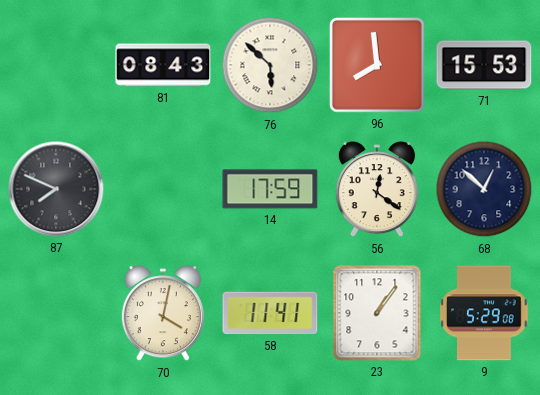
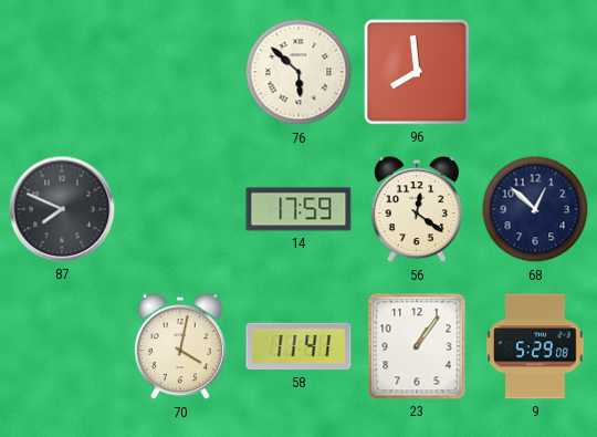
81: 08:43 -> none (163, 65)
71: 15:53 -> none (484, 65)
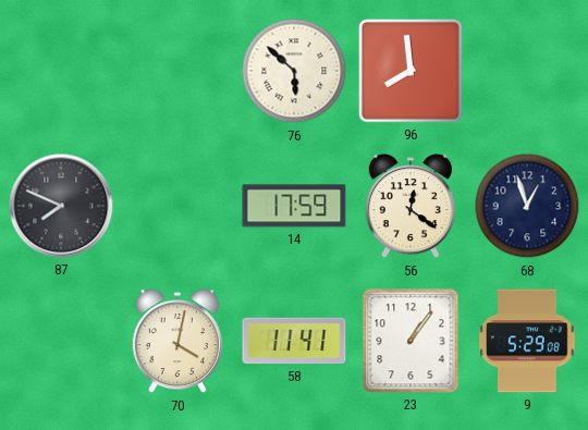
68: 12:52 -> 12:57 (527, 206)
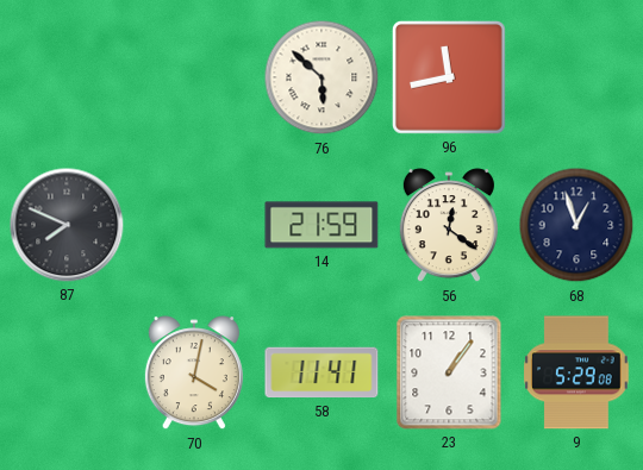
96: 7:59 -> 11:43 (449, 77)
14: 17:59 -> 21:59 (321, 225)
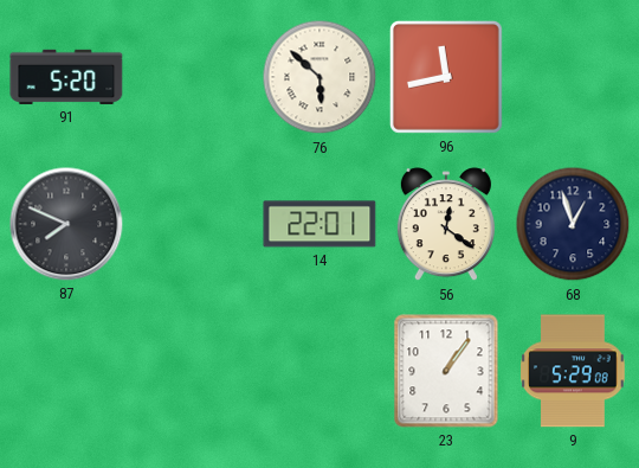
91: none -> 5:20 (66, 77)
14: 21:59 -> 22:01 (319, 224)
70: 4:02 -> none (194, 374)
58: 11:41 -> none (321, 372)
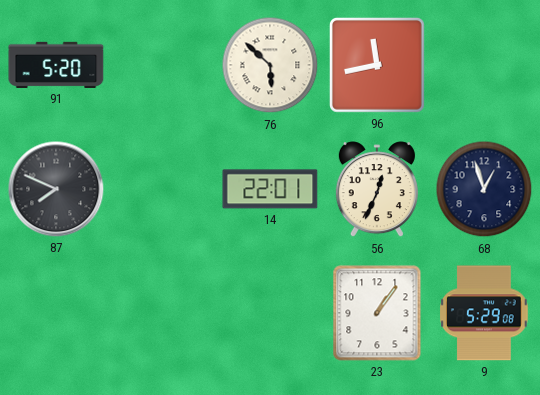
56: 12:21 -> 12:34 (377, 190)
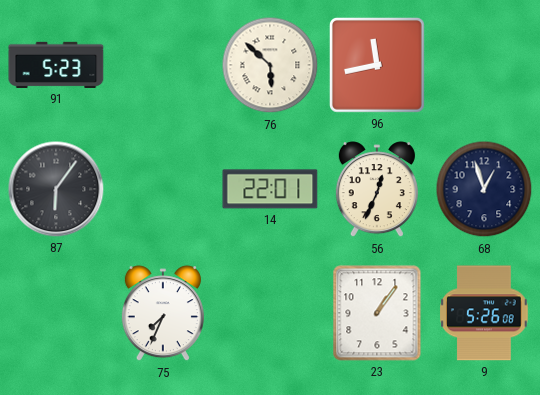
91: 5:20 -> 5:23 (56, 65)
87: 7:49 -> 6:06 (56, 189)
75: none -> 7:34 (163, 314)
9: 5:29 -> 5:26 (485, 313)
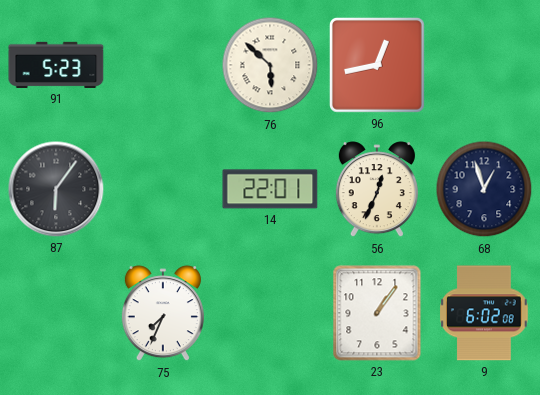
96: 11:43 -> 12:43 (377, 65)
9: 5:26 -> 6:02 (485, 313)
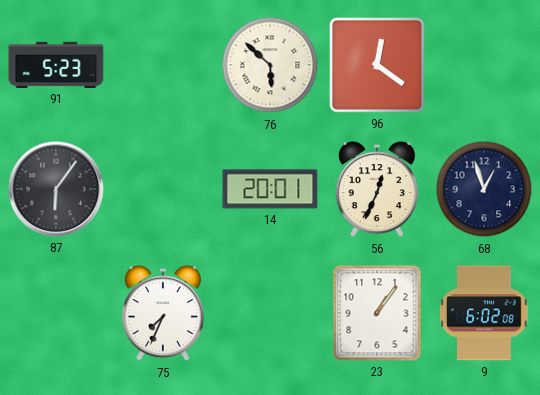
96: 12:43 -> 12:21 (377, 65)
14: 22:01 -> 20:01 (270, 189)
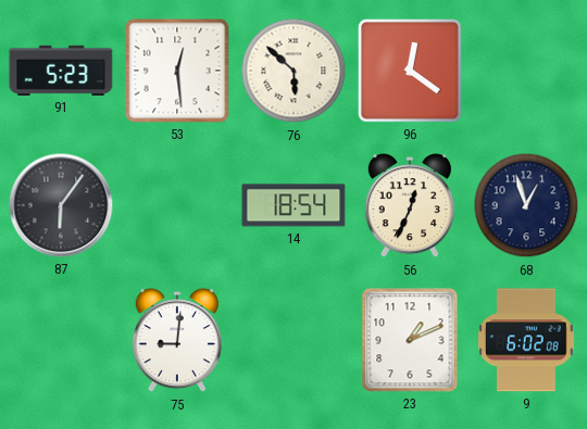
53: none -> 12:29 (177, 71)
14: 20:01 -> 18:54 (293, 205)
75: 7:34 -> 9:01 (177, 341)
23: 1:06 -> 1:11 (410, 340)
